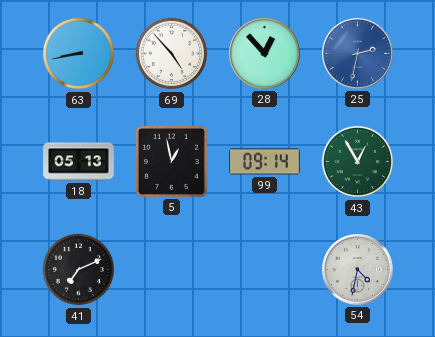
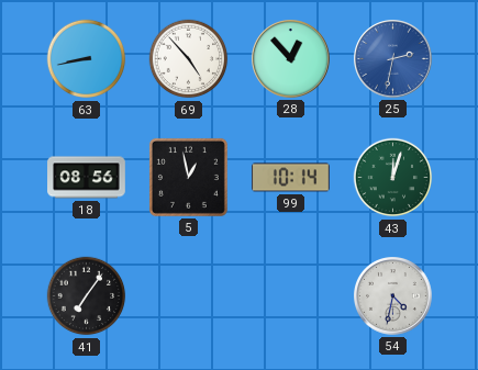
18: 05:13 -> 08:56 (87, 178)
99: 09:14 -> 10:14 (291, 178)
43: 12:55 -> 12:03 (393, 178)
41: 7:11 -> 7:06 (87, 296)
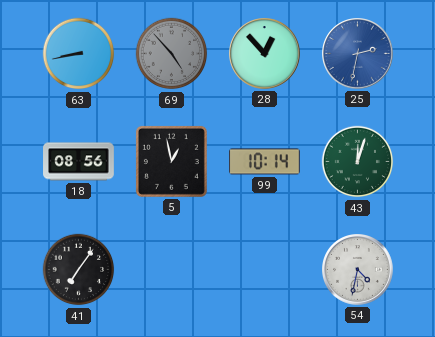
69 dial: white -> grey (172, 54)
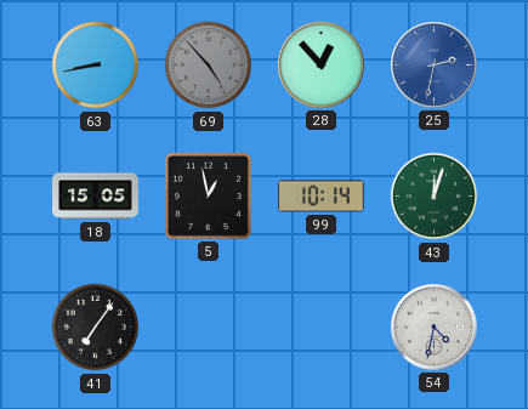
18: 08:56 -> 15:05 (96, 197)
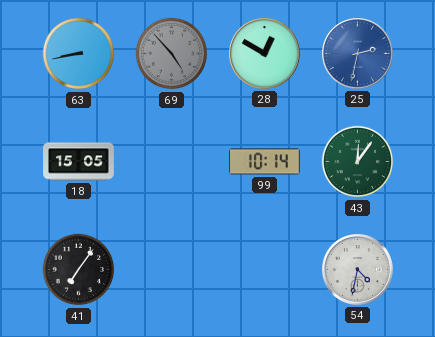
28: 12:53 -> 12:50 (265, 54)
5: 12:58 -> none (208, 195)
43: 12:03 -> 12:06 (358, 162)
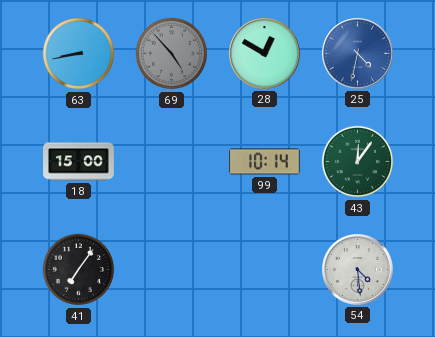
25: 2:32 -> 4:32 (358, 54)
18: 15:05 -> 15:00 (79, 162)
54: 4:32 -> 4:29 (358, 270)
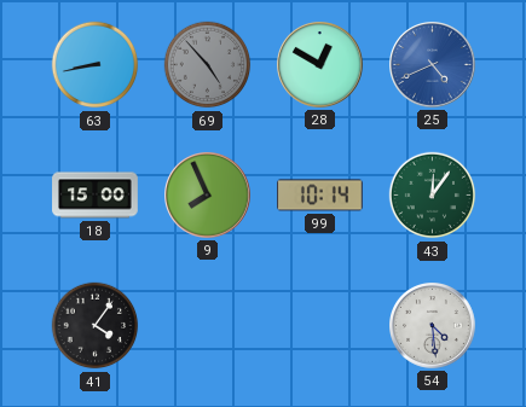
25: 4:32 -> 4:41 (433, 65)
9: none -> 7:56 (208, 196)
41: 7:06 -> 4:06 (96, 326)
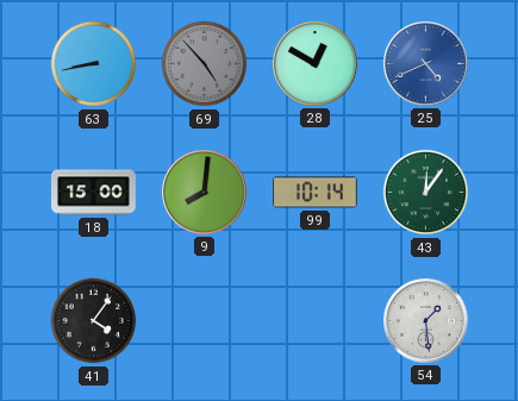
9: 7:56 -> 8:01 (205, 193)
54: 4:29 -> 1:29 (426, 321)
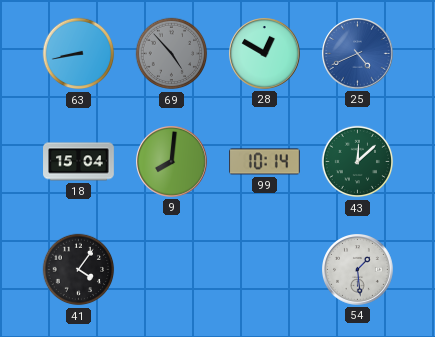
18: 15:00 -> 15:04 (79, 162)
43: 12:06 -> 12:08 (358, 162)
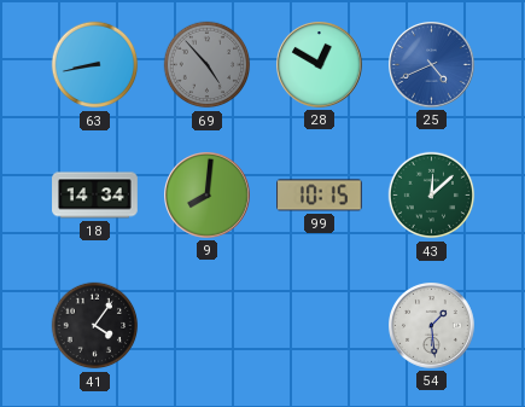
18: 15:04 -> 14:34 (95, 196)
99: 10:14 -> 10:15 (320, 196)
